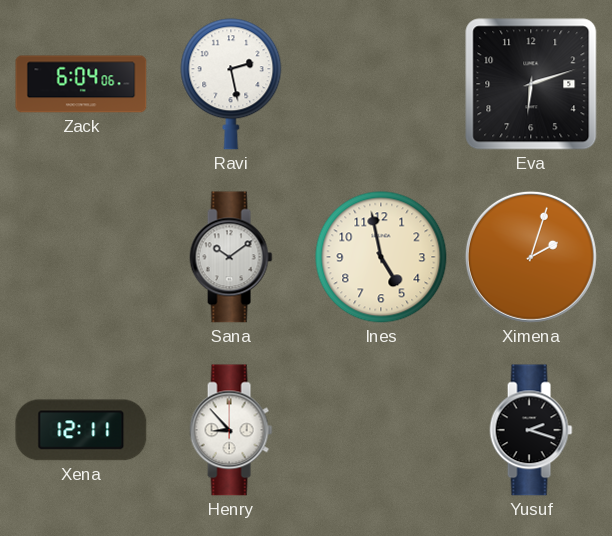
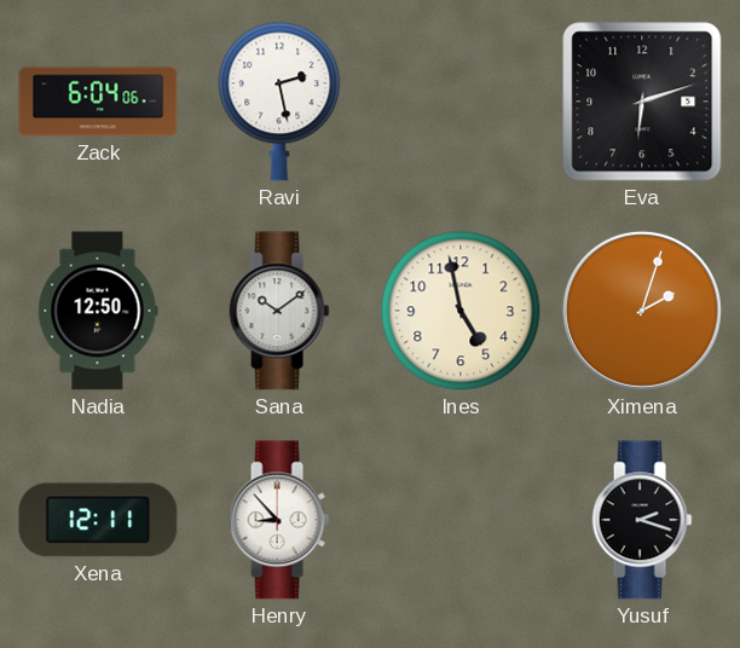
Nadia: none -> 12:50 (98, 311)
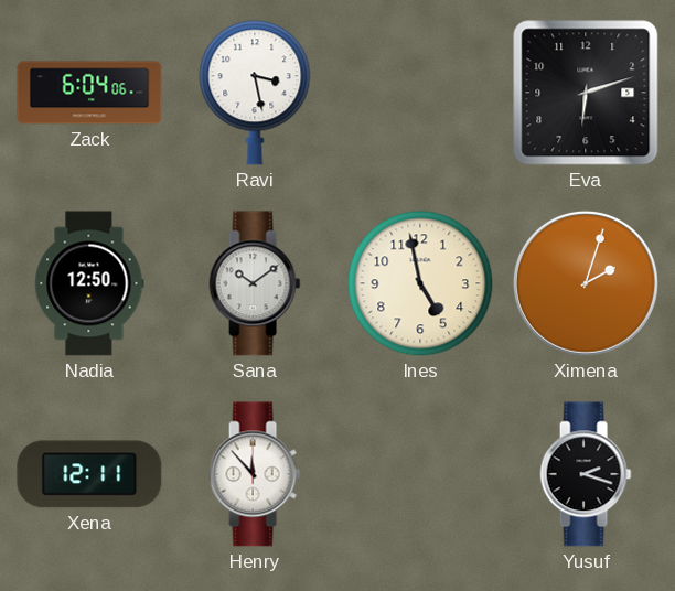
Ravi: 2:28 -> 3:28 (255, 93)
Henry: 8:53 -> 11:53 (255, 474)
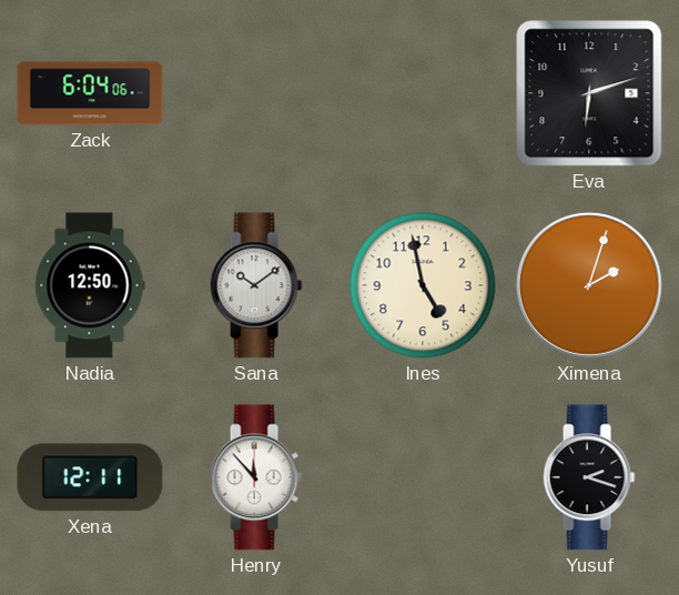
Ravi: 3:28 -> none (255, 93)
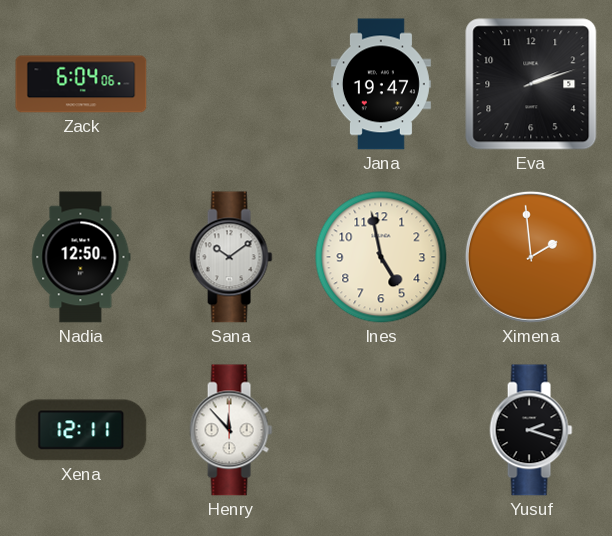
Jana: none -> 19:47 (381, 84)
Eva: 6:12 -> 2:12 (531, 84)
Ximena: 2:03 -> 1:59 (531, 257)
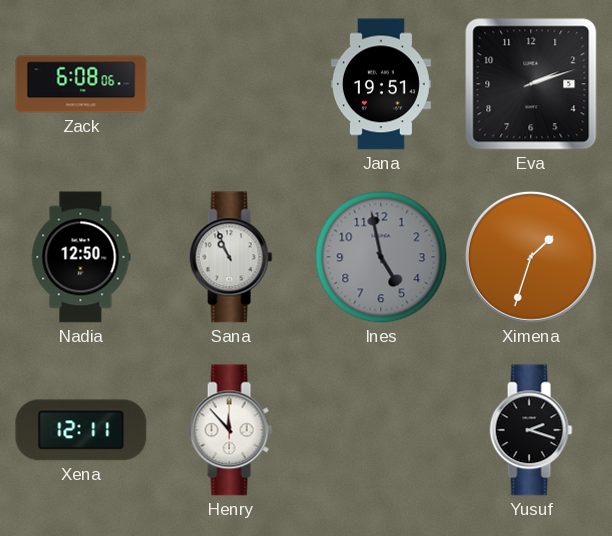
Zack: 6:04 -> 6:08 (81, 84)
Jana: 19:47 -> 19:51 (381, 84)
Sana: 10:09 -> 10:56 (231, 257)
Ines dial: cream -> grey (381, 257)
Ximena: 1:59 -> 1:33 (531, 257)
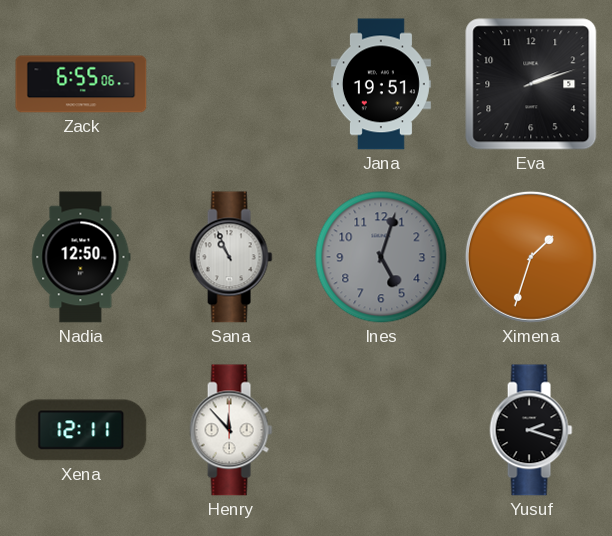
Zack: 6:08 -> 6:55 (81, 84)
Ines: 4:58 -> 5:03 (381, 257)
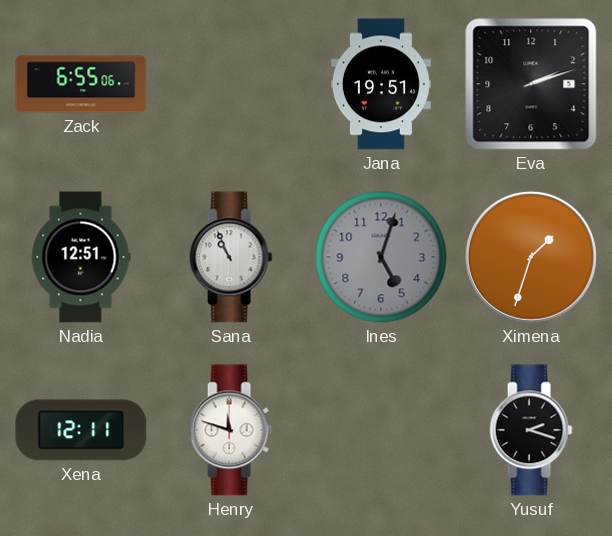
Nadia: 12:50 -> 12:51 (81, 257)
Henry: 11:53 -> 11:48 (231, 430)
